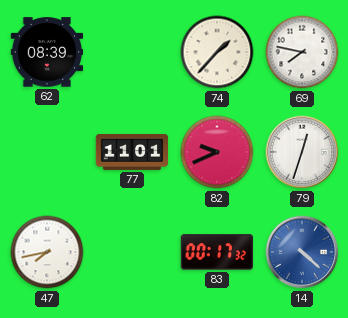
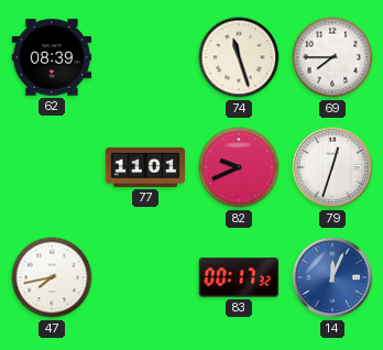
74: 1:37 -> 11:27 (239, 57)
69: 7:47 -> 7:45 (332, 57)
14: 4:22 -> 12:04 (332, 277)
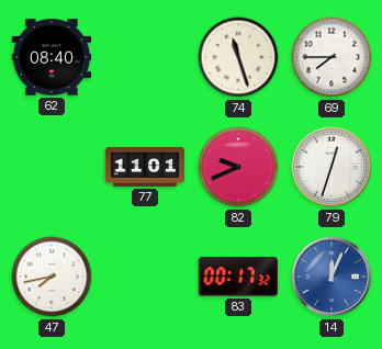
62: 08:39 -> 08:40 (52, 57)
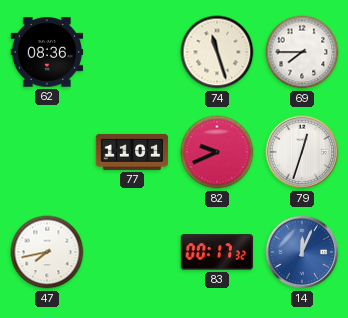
62: 08:40 -> 08:36 (47, 52)
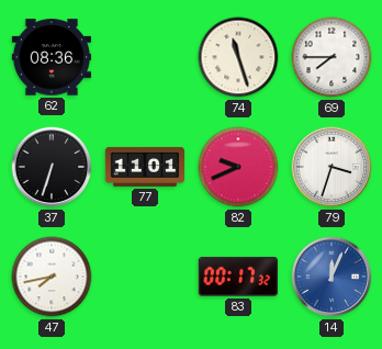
37: none -> 6:33 (52, 167)
79: 12:33 -> 3:33 (332, 167)
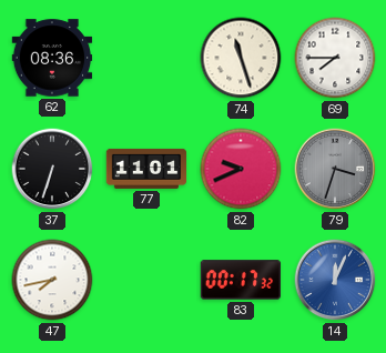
79 dial: white -> grey (335, 169)
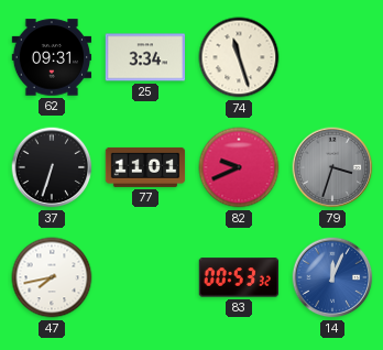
62: 08:36 -> 09:31 (52, 57)
25: none -> 3:34 (145, 57)
69: 7:45 -> none (335, 58)
83: 00:17 -> 00:53 (239, 277)
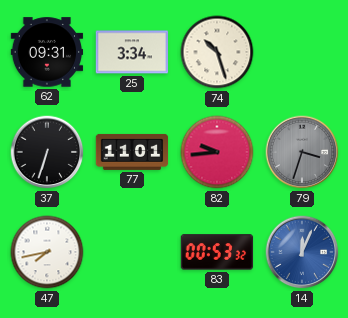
74: 11:27 -> 10:27 (217, 52)
82: 9:41 -> 9:44 (217, 152)
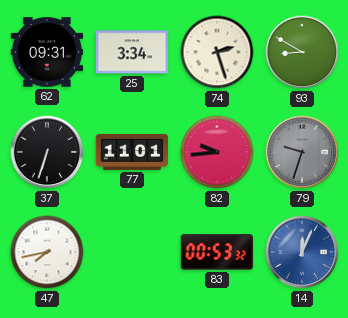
74: 10:27 -> 2:27 (217, 52)
93: none -> 8:50 (302, 52)
79: 3:33 -> 9:33 (302, 152)
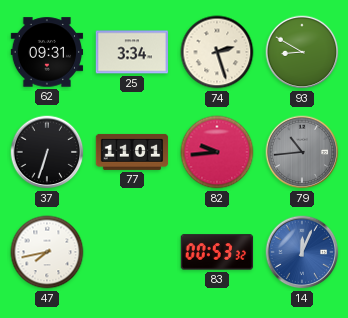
79: 9:33 -> 10:44 (302, 152)
